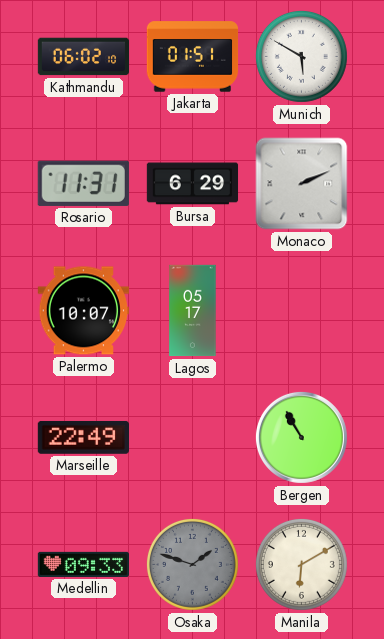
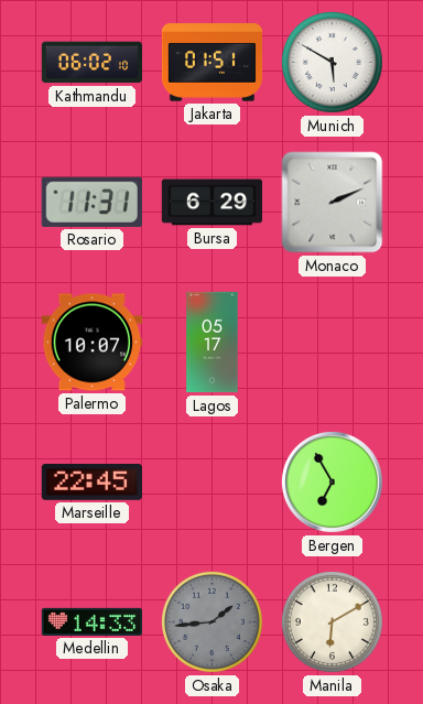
Marseille: 22:49 -> 22:45 (91, 483)
Bergen: 10:55 -> 6:55 (332, 481)
Medellin: 09:33 -> 14:33 (91, 621)
Osaka: 1:48 -> 1:44 (211, 621)
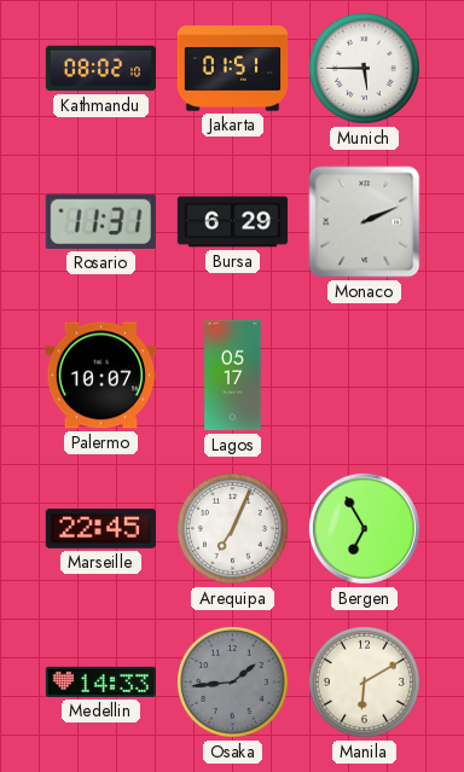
Kathmandu: 06:02 -> 08:02 (101, 69)
Munich: 5:50 -> 5:45 (364, 68)
Arequipa: none -> 7:04 (232, 528)
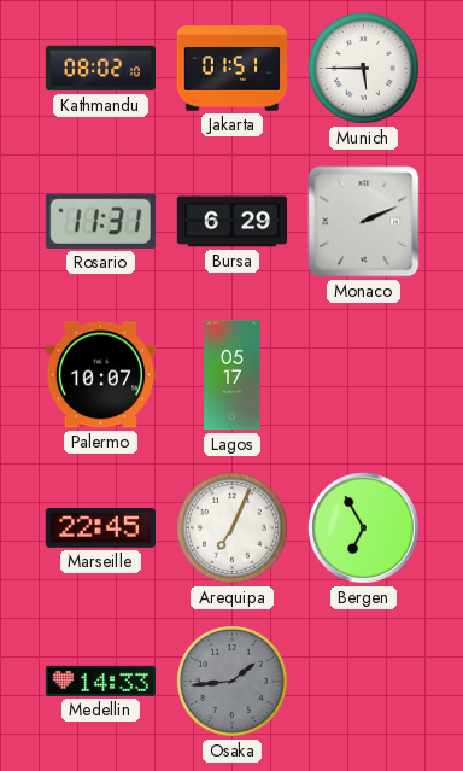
Manila: 6:10 -> none (364, 681)
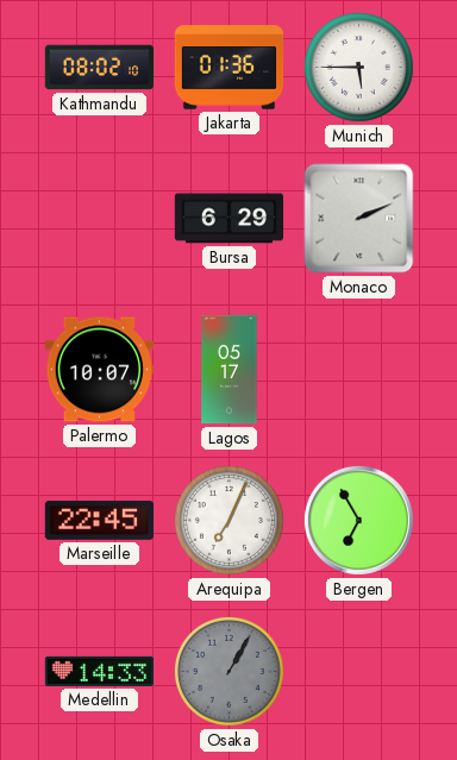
Jakarta: 01:51 -> 01:36 (230, 68)
Rosario: 11:31 -> none (100, 221)
Osaka: 1:44 -> 1:05 (228, 671)
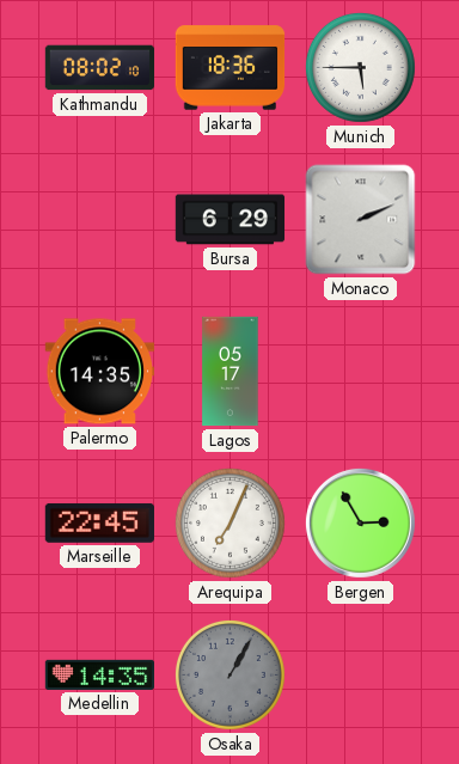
Jakarta: 01:36 -> 18:36 (231, 68)
Palermo: 10:07 -> 14:35 (99, 372)
Bergen: 6:55 -> 2:55 (360, 522)
Medellin: 14:33 -> 14:35 (99, 674)
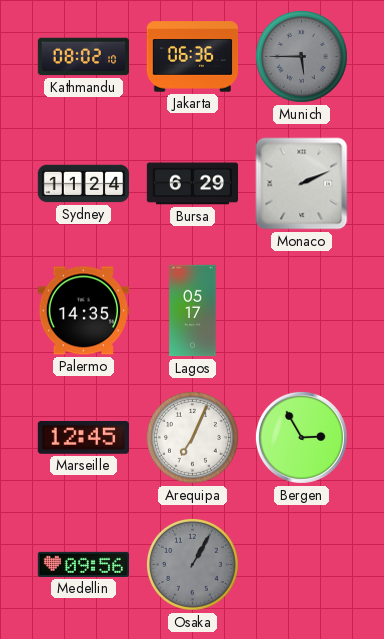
Jakarta: 18:36 -> 06:36 (193, 57)
Munich dial: white -> grey (301, 56)
Sydney: none -> 11:24 (84, 184)
Marseille: 22:45 -> 12:45 (83, 438)
Medellin: 14:35 -> 09:56 (83, 564)
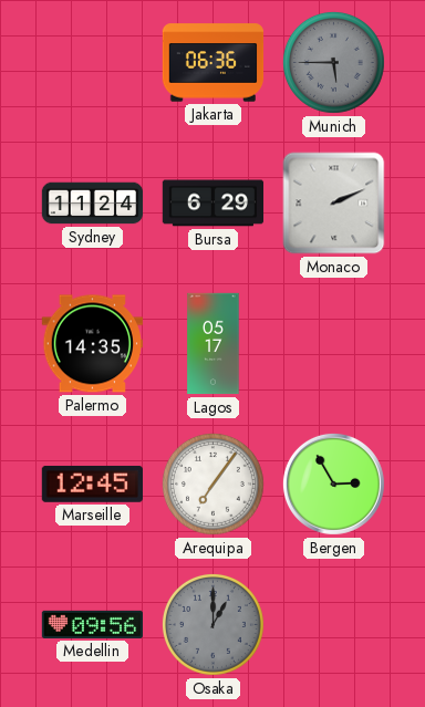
Kathmandu: 08:02 -> none (84, 57)
Arequipa: 7:04 -> 7:06 (212, 484)
Osaka: 1:05 -> 1:00 (212, 624)
